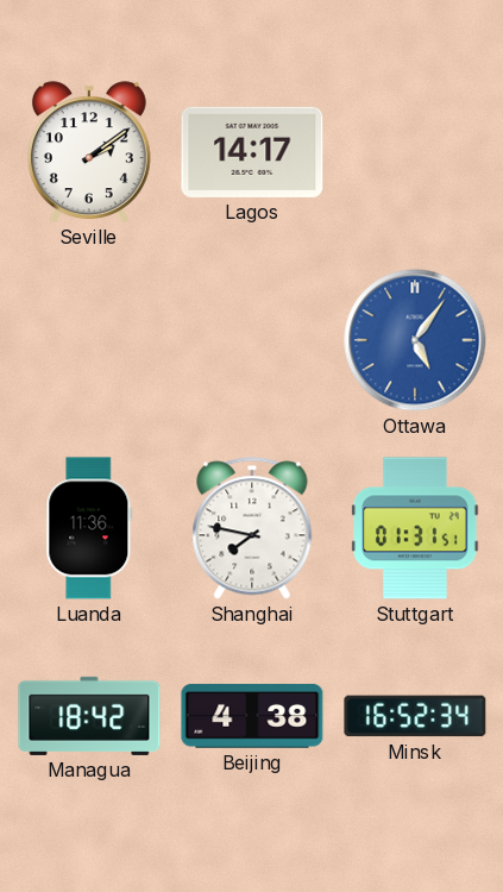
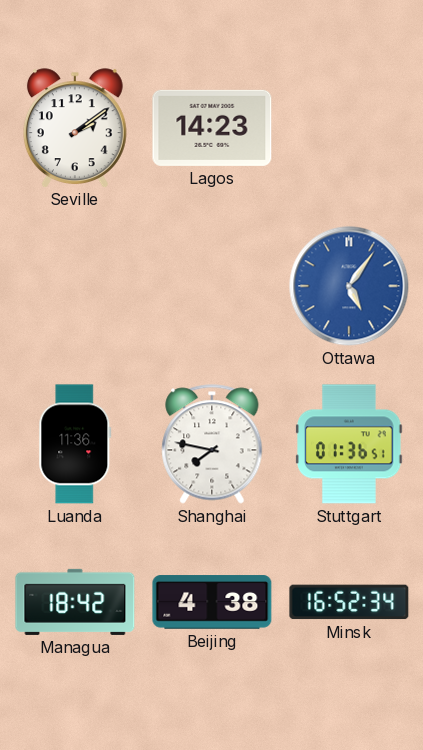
Lagos: 14:17 -> 14:23 (212, 128)
Stuttgart: 01:31 -> 01:36 (349, 444)
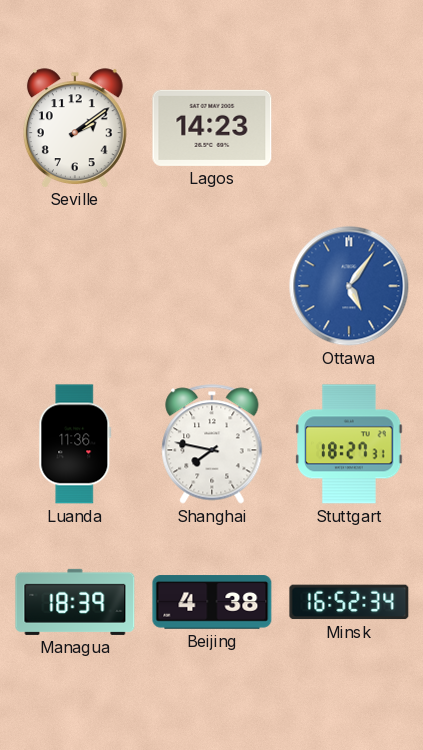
Stuttgart: 01:36 -> 18:27 (349, 444)
Managua: 18:42 -> 18:39 (75, 602)
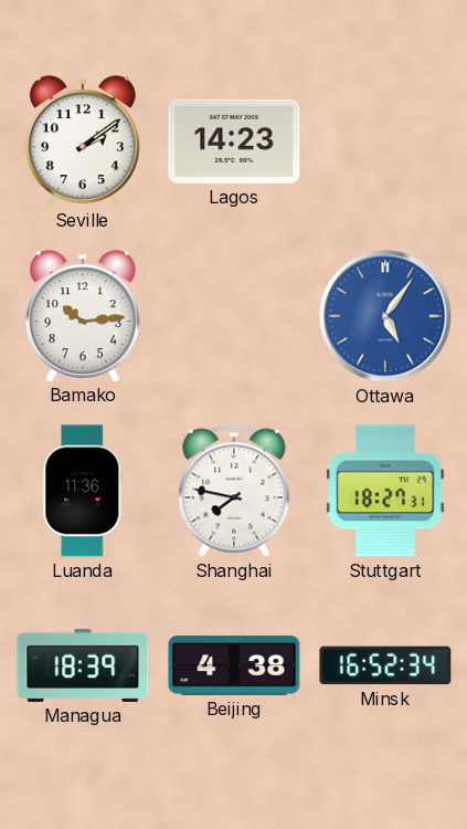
Bamako: none -> 10:14 (83, 316)
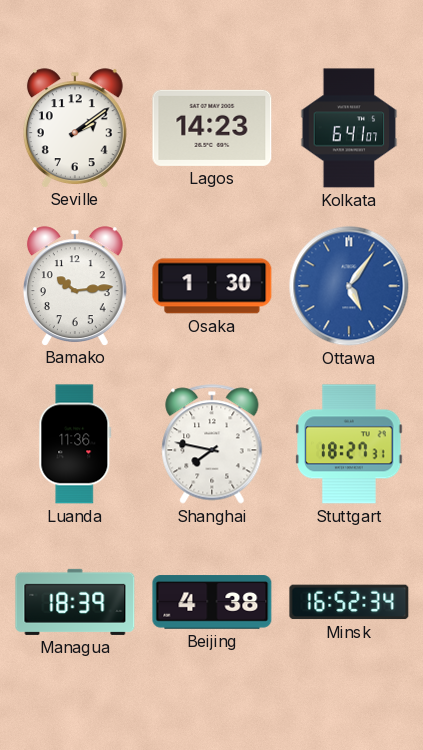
Kolkata: none -> 6:41 (349, 128)
Osaka: none -> 1:30 (212, 286)
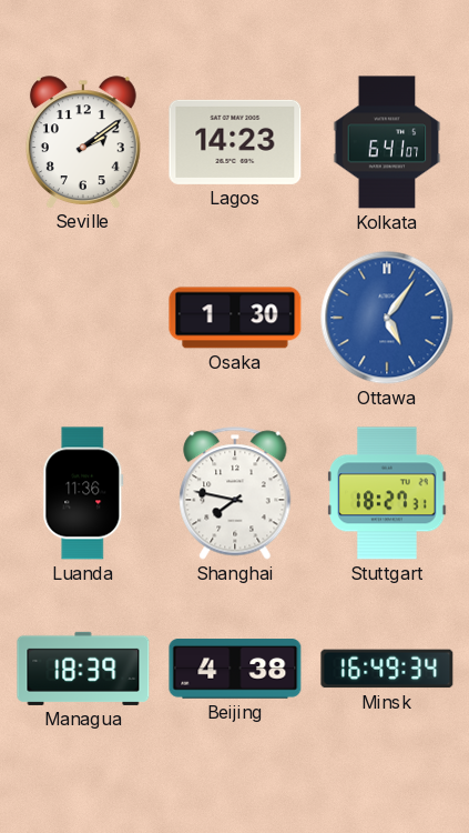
Bamako: 10:14 -> none (75, 286)
Minsk: 16:52 -> 16:49 (387, 669)
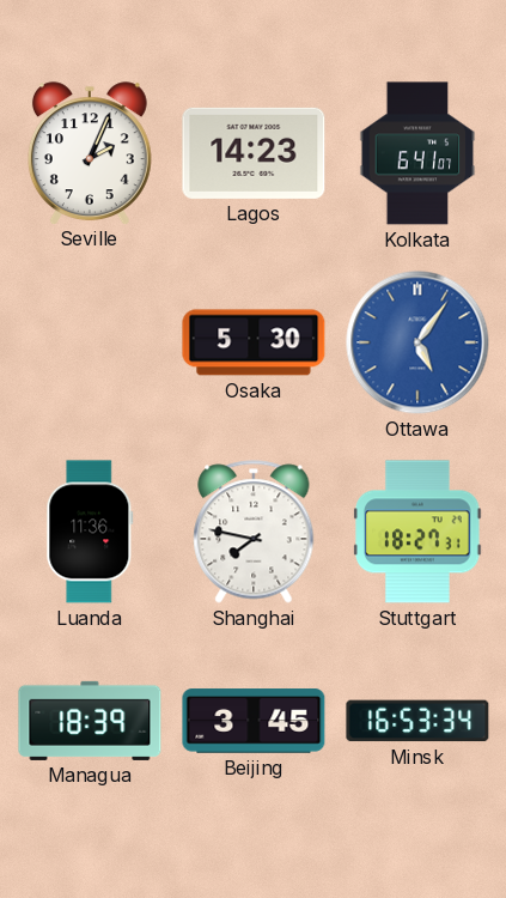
Seville: 2:09 -> 2:04 (90, 153)
Osaka: 1:30 -> 5:30 (254, 342)
Beijing: 4:38 -> 3:45 (254, 721)
Minsk: 16:49 -> 16:53 (417, 721)
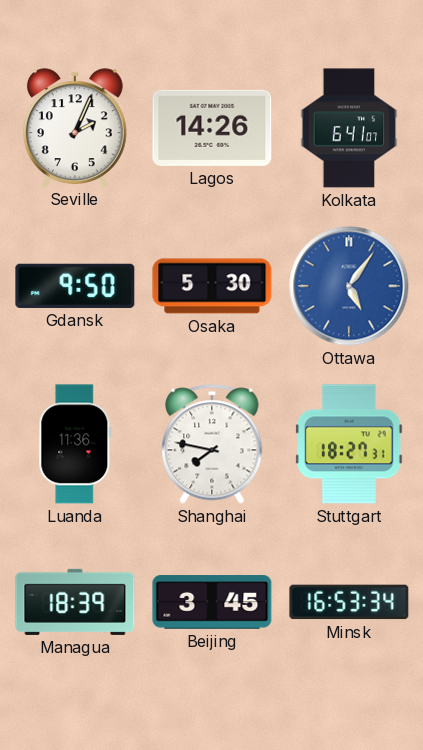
Lagos: 14:23 -> 14:26 (212, 128)
Gdansk: none -> 9:50 (75, 286)
